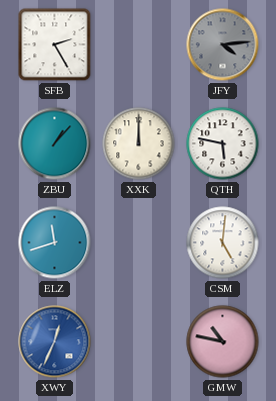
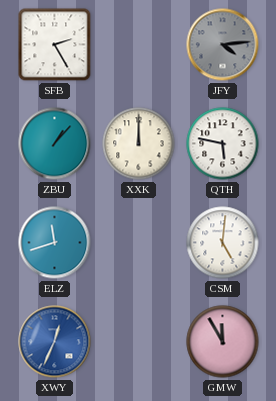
GMW: 10:47 -> 11:55 (223, 342)
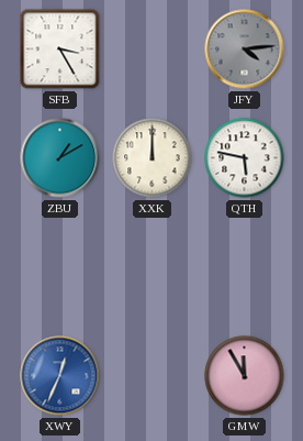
SFB: 2:25 -> 3:25 (60, 49)
ZBU: 1:07 -> 1:10 (60, 158)
ELZ: 11:42 -> none (55, 243)
CSM: 5:01 -> none (223, 243)
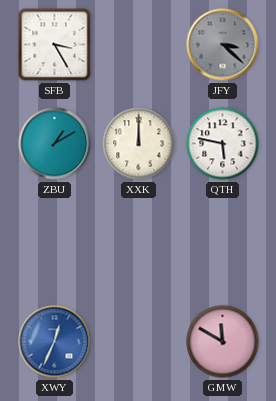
JFY: 4:14 -> 3:22 (223, 45)
GMW: 11:55 -> 11:50 (223, 342)
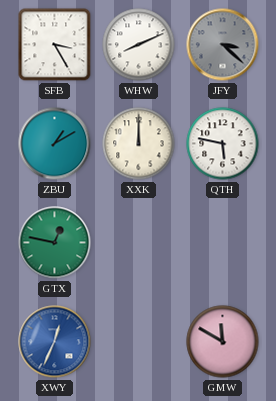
WHW: none -> 8:11 (139, 45)
GTX: none -> 12:47 (55, 243)
